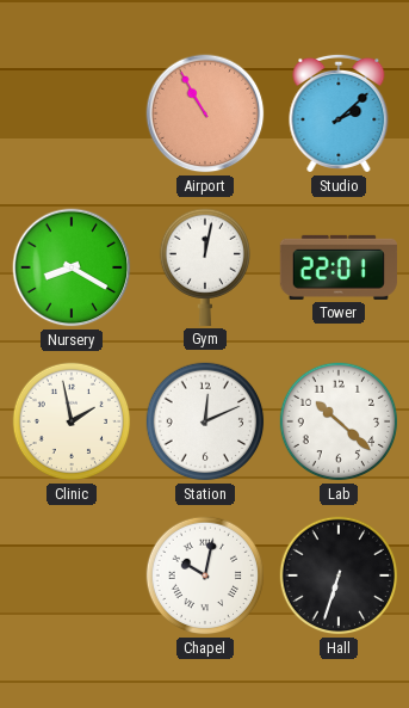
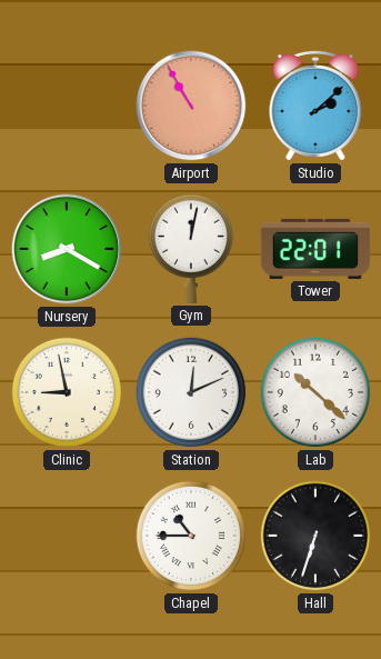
Clinic: 1:58 -> 8:58 (67, 392)
Chapel: 10:02 -> 10:45 (191, 536)
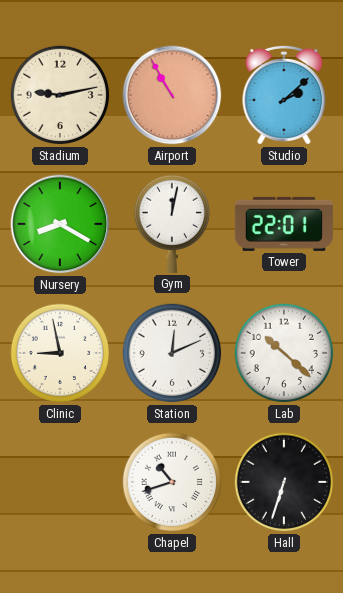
Stadium: none -> 9:13 (60, 95)
Chapel: 10:45 -> 10:42 (172, 482)
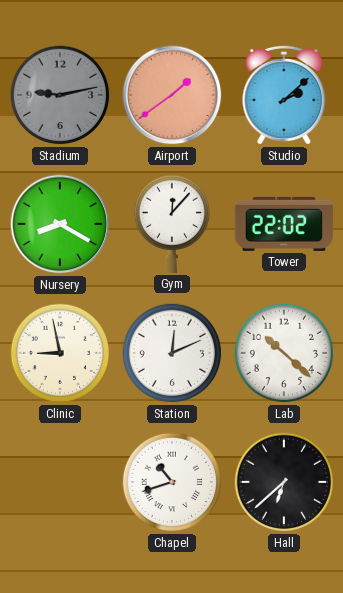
Stadium dial: cream -> grey (60, 95)
Airport: 10:55 -> 1:39 (172, 95)
Gym: 12:02 -> 12:07 (171, 224)
Tower: 22:01 -> 22:02 (284, 224)
Hall: 6:33 -> 6:38 (284, 482)
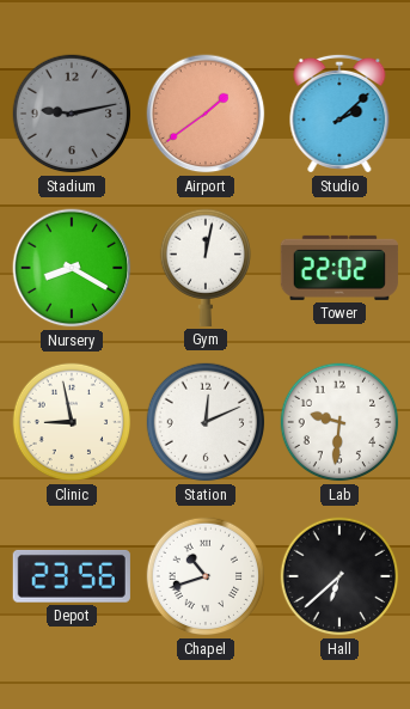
Gym: 12:07 -> 12:02 (204, 268)
Lab: 10:22 -> 9:31 (339, 422)
Depot: none -> 23:56 (72, 576)
